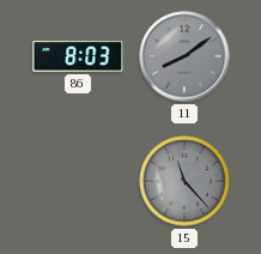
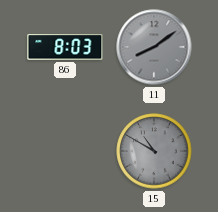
15: 11:23 -> 10:50 (154, 151)
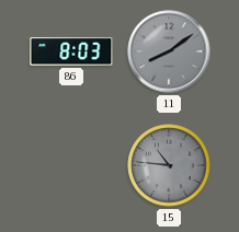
15: 10:50 -> 10:46 (169, 165)
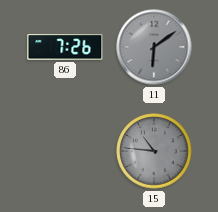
86: 8:03 -> 7:26 (65, 47)
11: 8:09 -> 6:09 (154, 47)
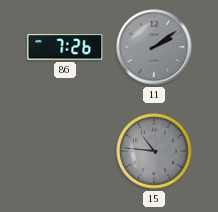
11: 6:09 -> 2:09 (154, 47)
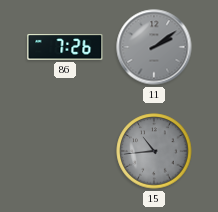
15: 10:46 -> 10:44 (154, 151)
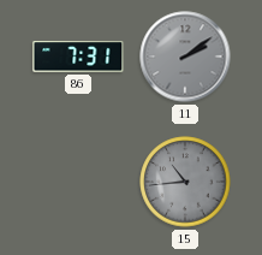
86: 7:26 -> 7:31 (78, 57)
